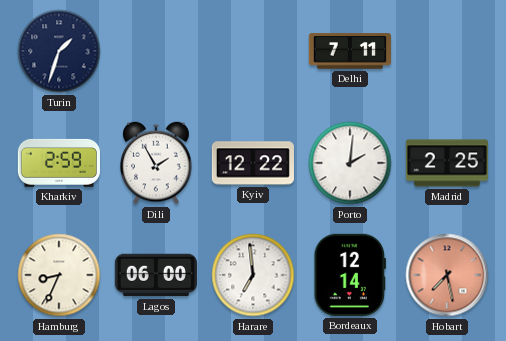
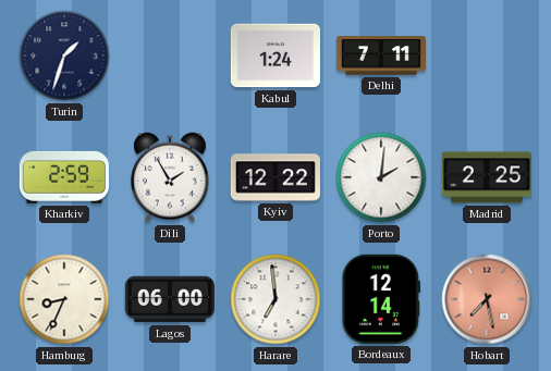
Kabul: none -> 1:24 (274, 55)
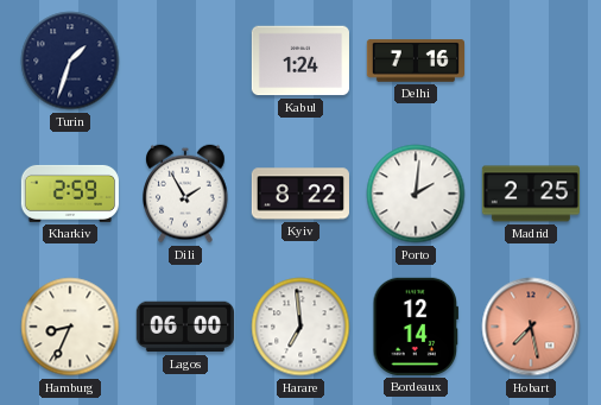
Delhi: 7:11 -> 7:16 (415, 61)
Kyiv: 12:22 -> 8:22 (299, 194)
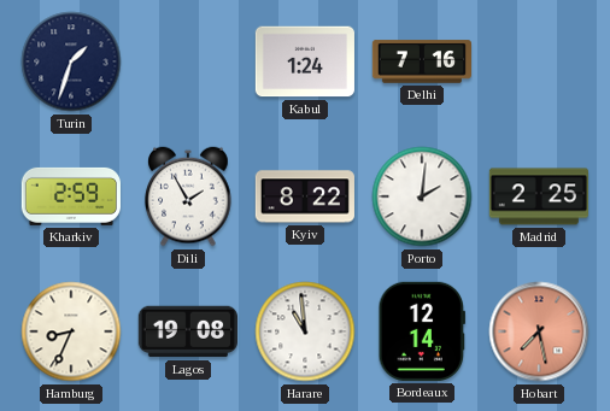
Lagos: 06:00 -> 19:08 (188, 331)
Harare: 6:59 -> 10:59 (305, 331)
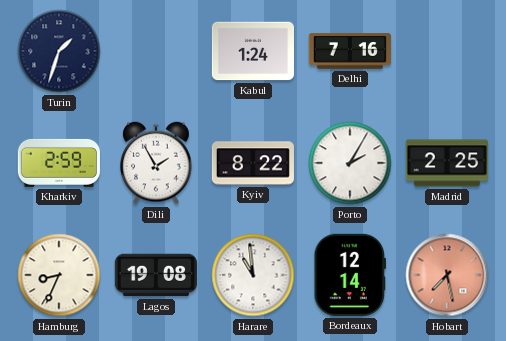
Porto: 2:01 -> 2:05 (350, 163)
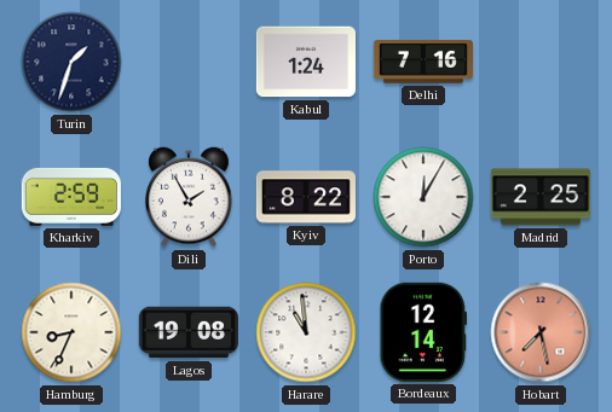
Porto: 2:05 -> 12:05 (423, 197)
